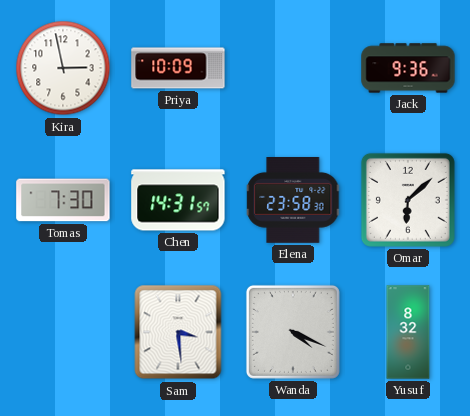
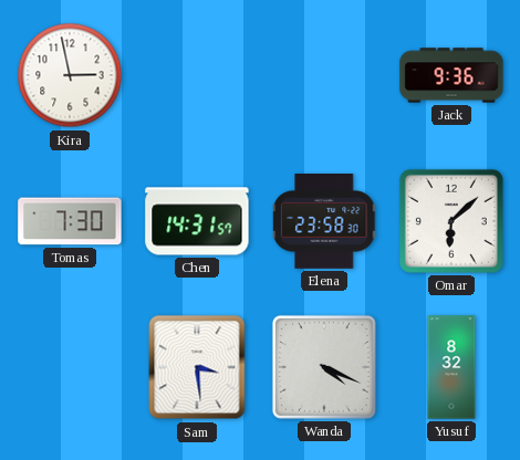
Priya: 10:09 -> none (178, 68)
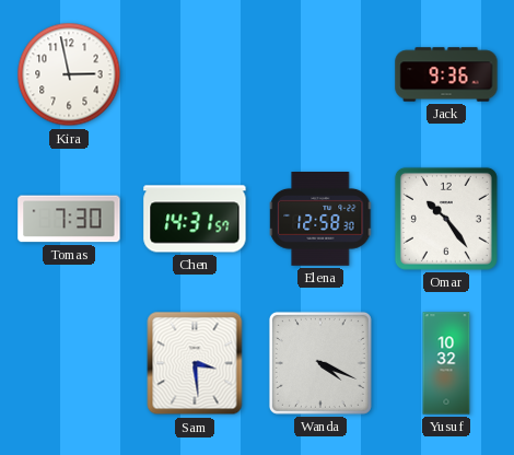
Elena: 23:58 -> 12:58 (322, 220)
Omar: 6:08 -> 10:24 (446, 219)
Yusuf: 8:32 -> 10:32 (446, 363)
